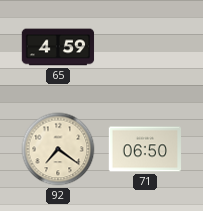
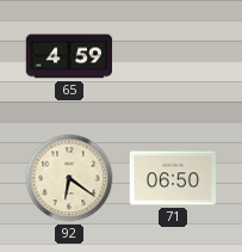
92: 7:21 -> 6:21 (69, 178)
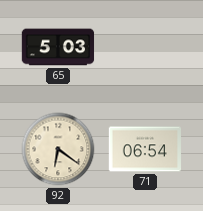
65: 4:59 -> 5:03 (58, 47)
71: 06:50 -> 06:54 (145, 149)
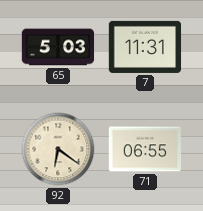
7: none -> 11:31 (145, 47)
71: 06:54 -> 06:55 (145, 149)
